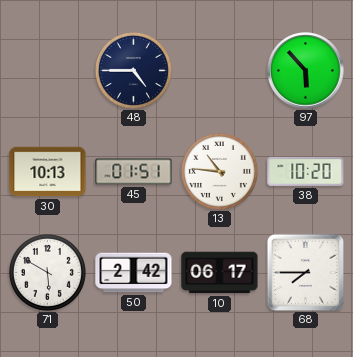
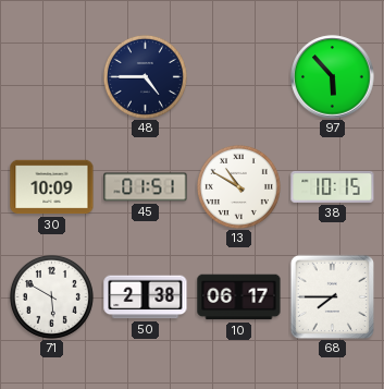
30: 10:13 -> 10:09 (52, 187)
13: 10:46 -> 10:50 (238, 186)
38: 10:20 -> 10:15 (333, 186)
50: 2:42 -> 2:38 (146, 297)
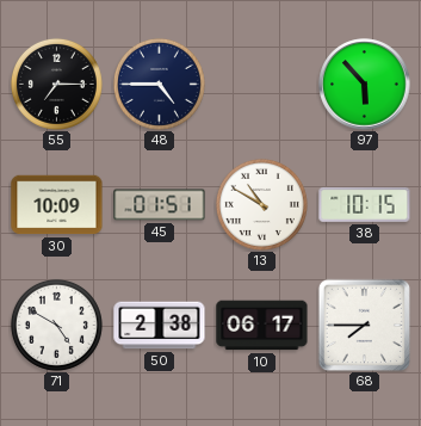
55: none -> 7:15 (56, 84)
71: 5:50 -> 4:50 (56, 325)
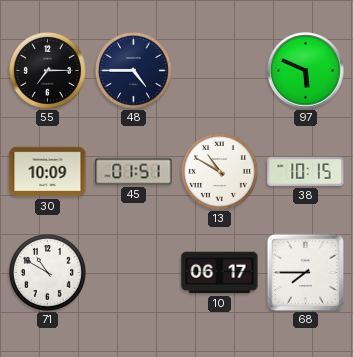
97: 5:53 -> 5:49 (306, 71)
71: 4:50 -> 10:50 (47, 272)
50: 2:38 -> none (160, 326)
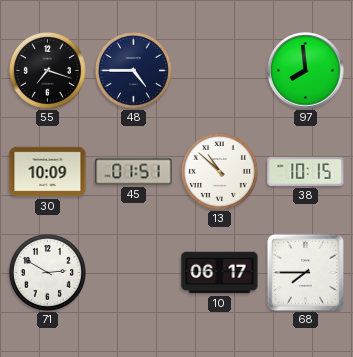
55: 7:15 -> 7:18 (47, 70)
97: 5:49 -> 7:59 (306, 71)
13: 10:50 -> 10:52 (219, 171)
71: 10:50 -> 2:50 (47, 272)
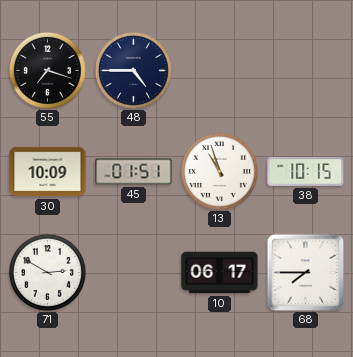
97: 7:59 -> none (306, 71)
13: 10:52 -> 10:57 (219, 171)
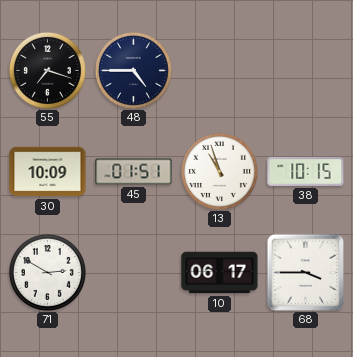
68: 7:45 -> 3:45 (305, 272)
